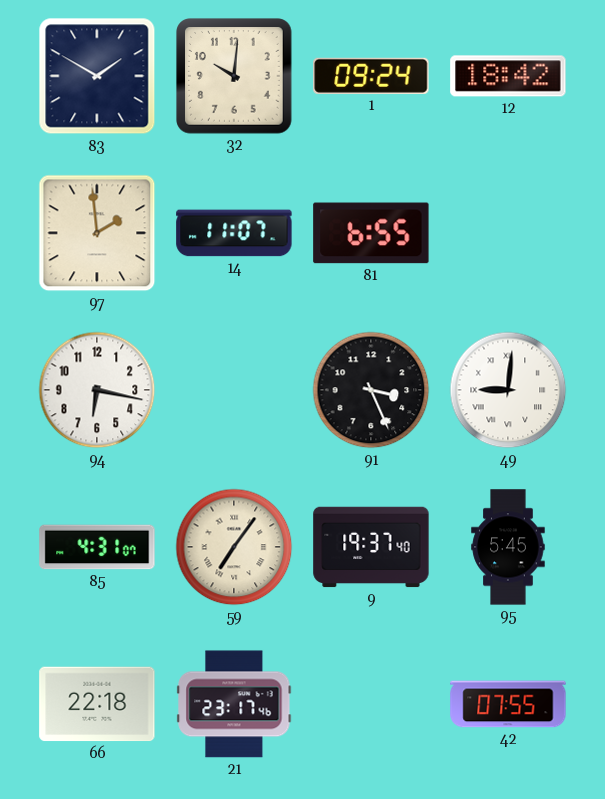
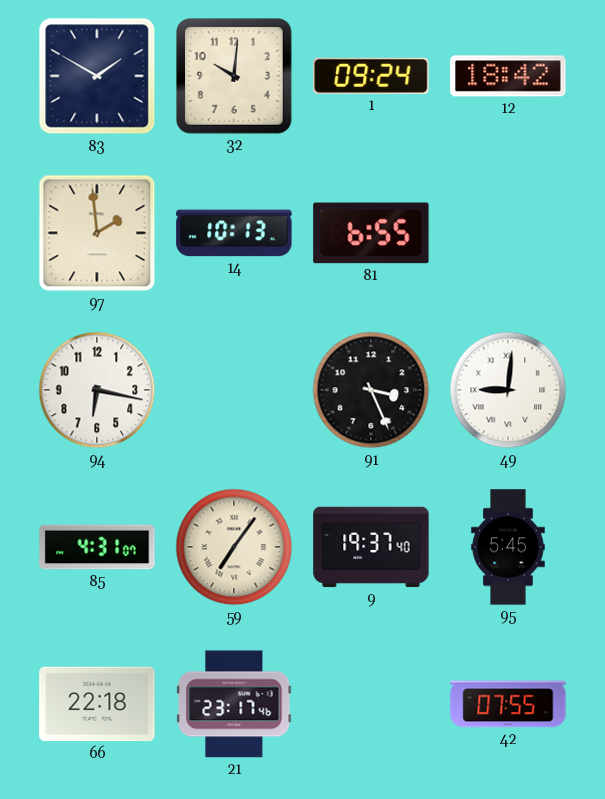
14: 11:07 -> 10:13 (234, 233)
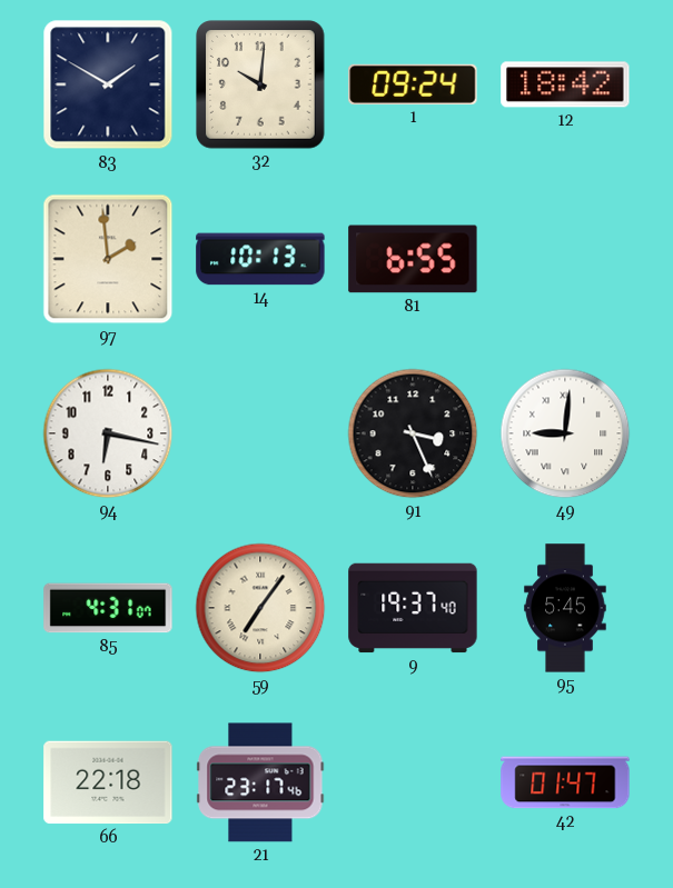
42: 07:55 -> 01:47 (565, 782)
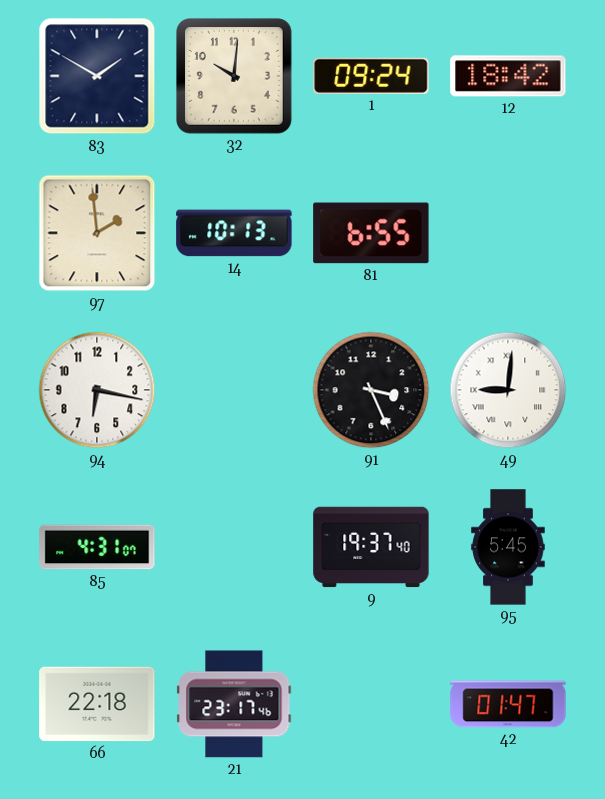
59: 7:06 -> none (260, 608)
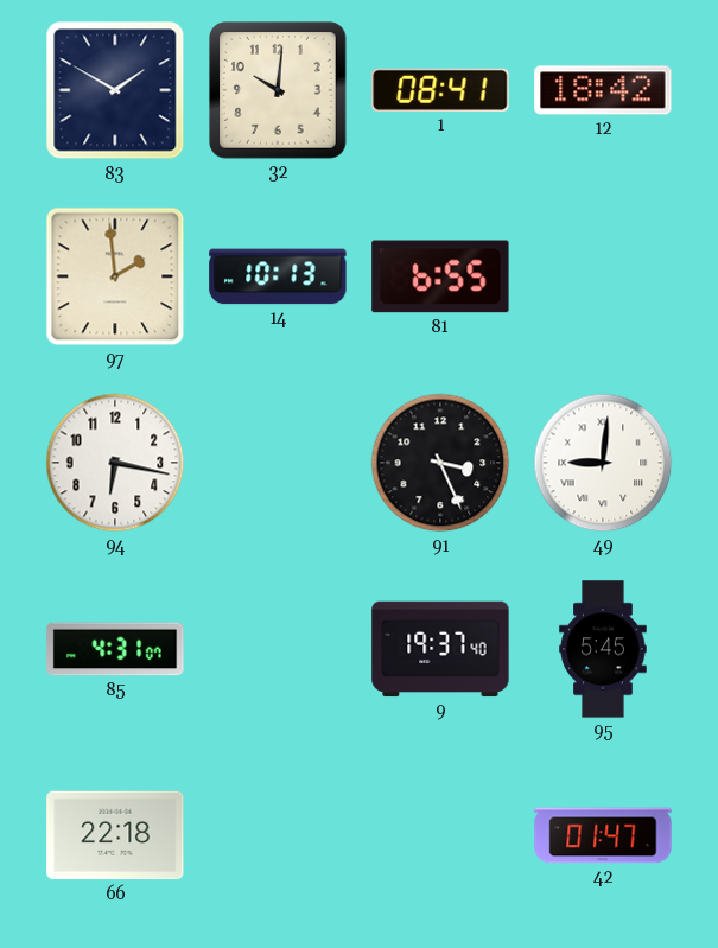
1: 09:24 -> 08:41 (440, 90)
21: 23:17 -> none (234, 704)
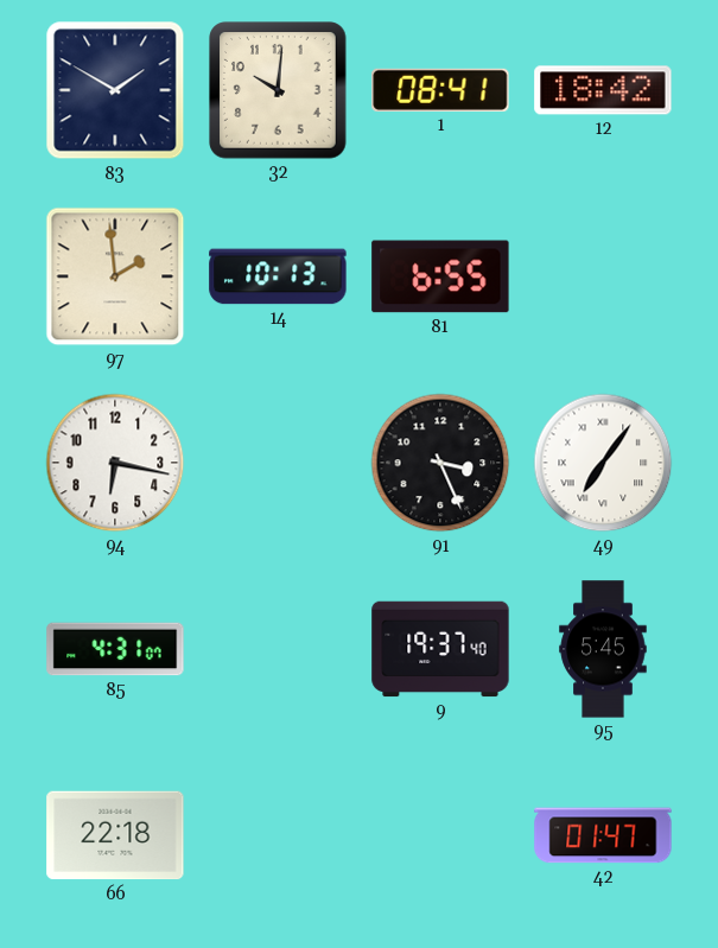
49: 9:01 -> 7:06 (603, 463)
